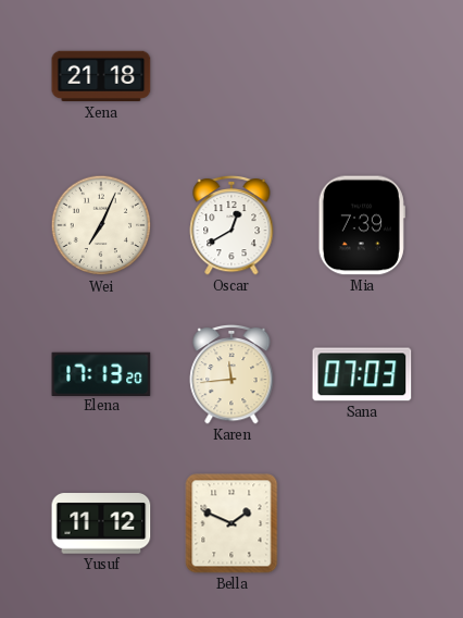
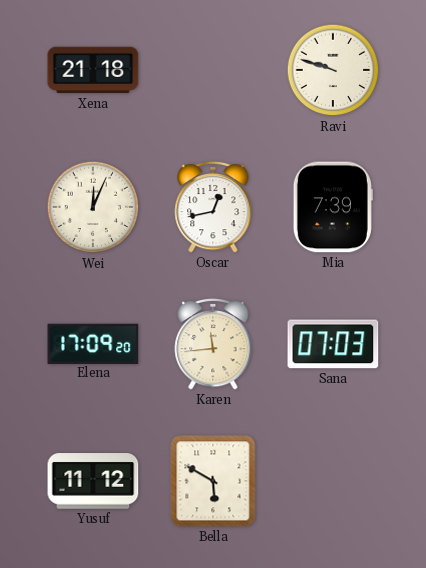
Ravi: none -> 9:48 (333, 70)
Wei: 7:04 -> 12:04 (93, 207)
Oscar: 12:40 -> 12:43 (213, 207)
Elena: 17:13 -> 17:09 (93, 343)
Bella: 1:49 -> 5:50 (213, 481)
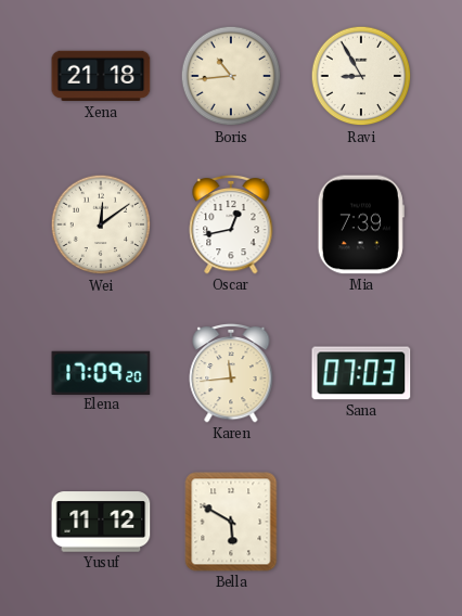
Boris: none -> 10:44 (231, 76)
Ravi: 9:48 -> 8:55 (361, 76)
Wei: 12:04 -> 12:09 (101, 224)
